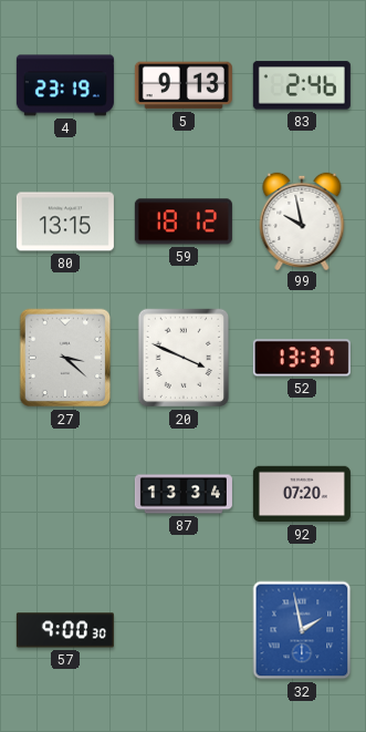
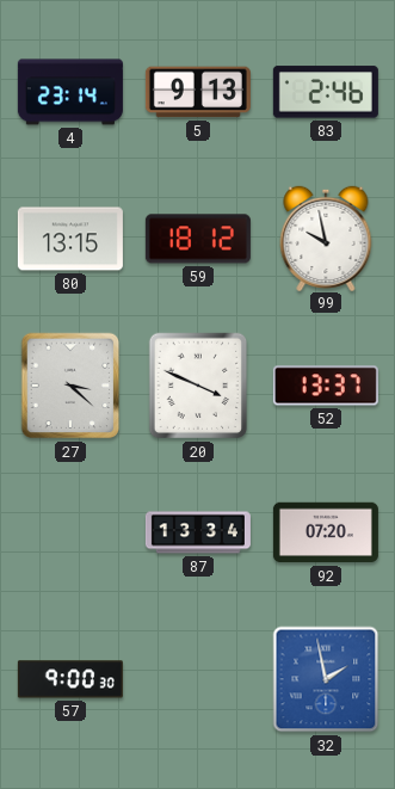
4: 23:19 -> 23:14 (70, 92)
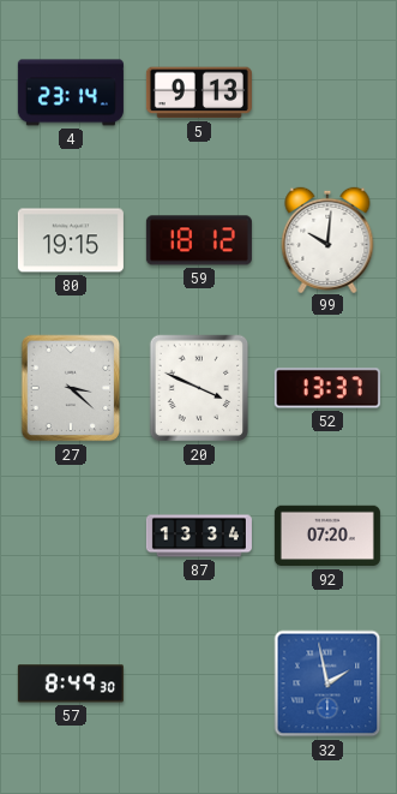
83: 2:46 -> none (326, 92)
80: 13:15 -> 19:15 (71, 240)
99: 9:58 -> 10:01 (327, 239)
57: 9:00 -> 8:49 (71, 683)
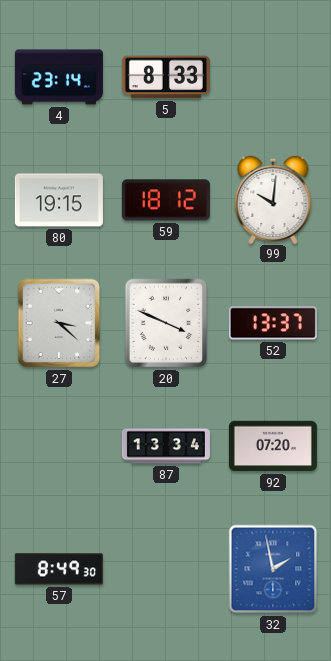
5: 9:13 -> 8:33 (166, 77)
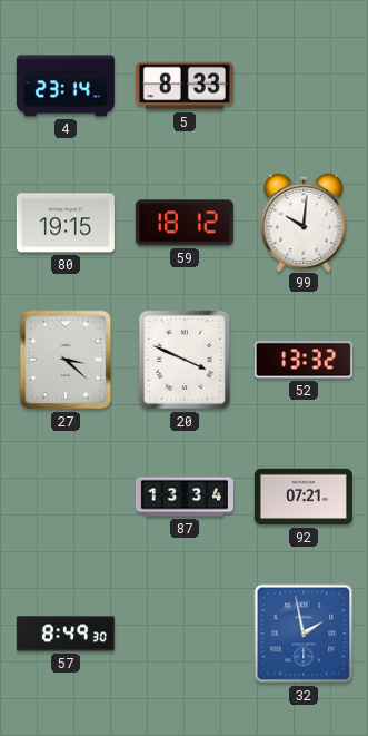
52: 13:37 -> 13:32 (304, 360)
92: 07:20 -> 07:21 (304, 497)
